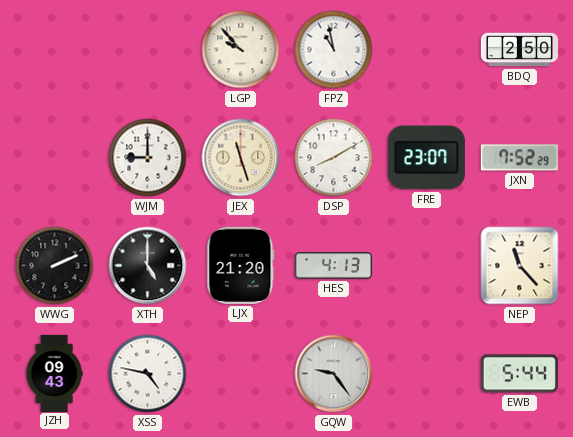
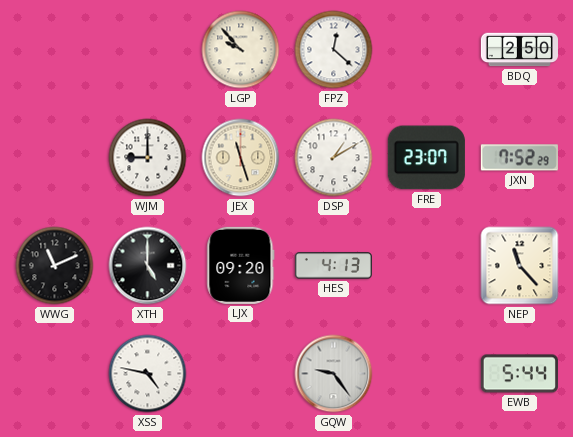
FPZ: 10:58 -> 12:22 (334, 50)
DSP: 8:10 -> 1:10 (334, 158)
WWG: 2:11 -> 11:11 (55, 266)
LJX: 21:20 -> 09:20 (241, 265)
JZH: 09:43 -> none (54, 373)
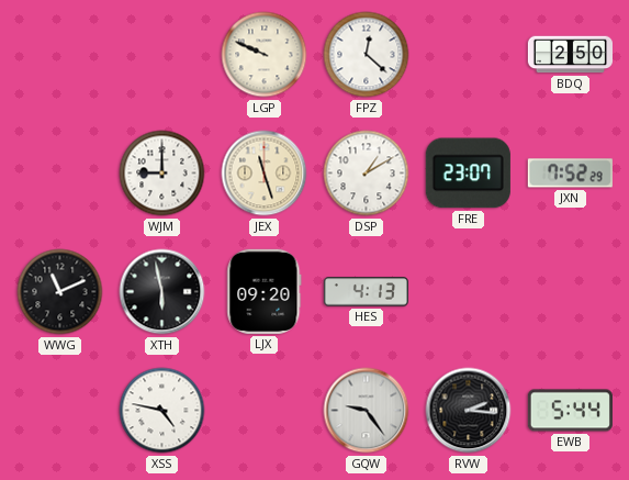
LGP: 9:53 -> 9:49 (265, 55)
XTH: 5:00 -> 5:58 (162, 292)
NEP: 11:23 -> none (520, 266)
RVW: none -> 2:16 (469, 411)
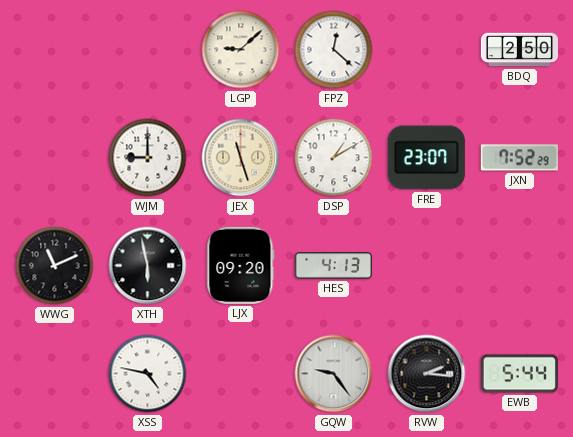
LGP: 9:49 -> 9:08 (241, 50)
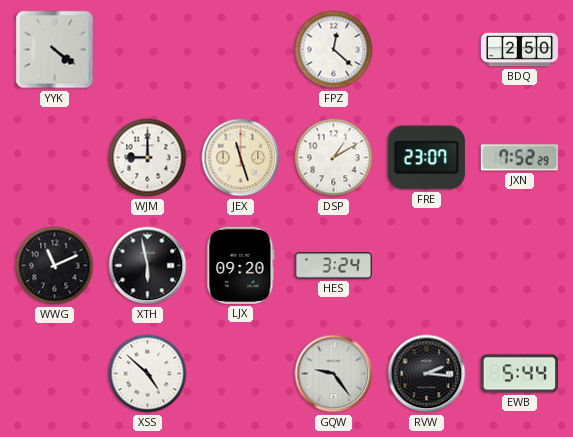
YYK: none -> 4:21 (55, 50)
LGP: 9:08 -> none (241, 50)
HES: 4:13 -> 3:24 (333, 266)
XSS: 4:47 -> 4:52 (148, 374)
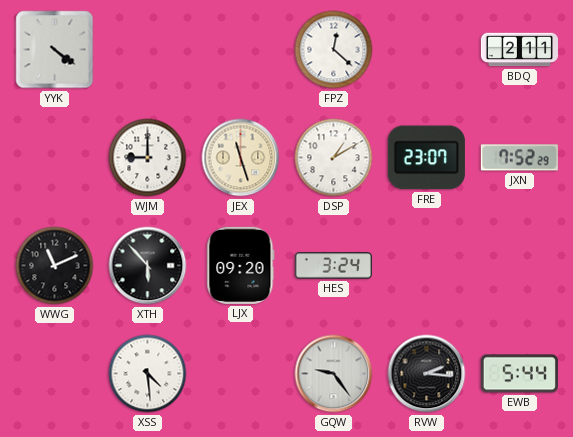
BDQ: 2:50 -> 2:11 (519, 50)
XTH: 5:58 -> 5:53 (148, 266)
XSS: 4:52 -> 4:29 (148, 374)
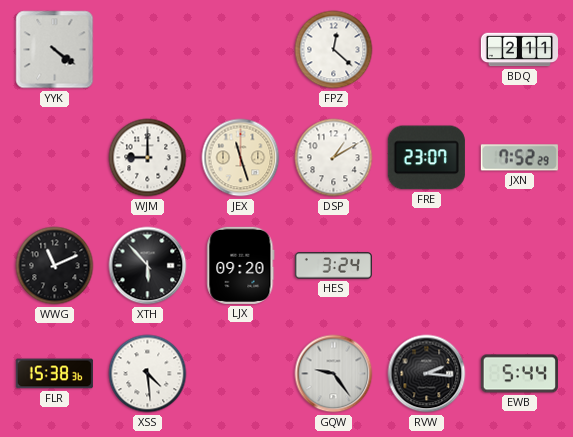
FLR: none -> 15:38 (54, 374)
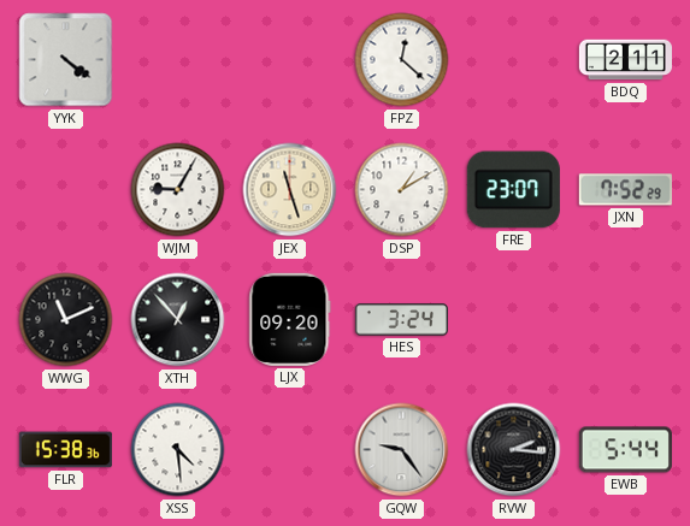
WJM: 9:00 -> 9:05 (178, 190)
XTH: 5:53 -> 12:53 (178, 320)
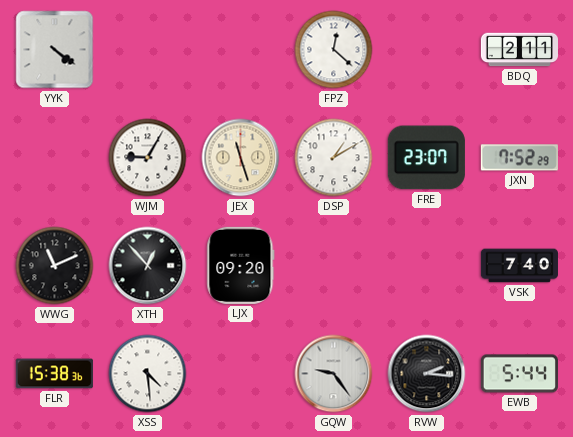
HES: 3:24 -> none (401, 320)
VSK: none -> 7:40 (519, 266)
